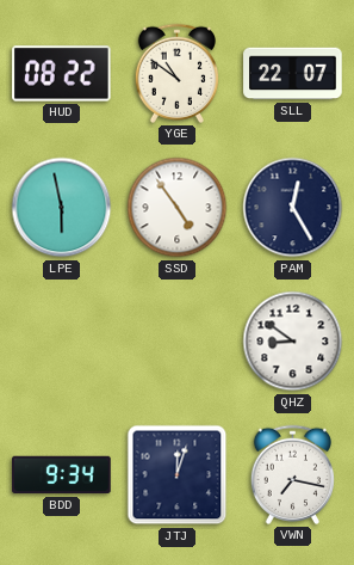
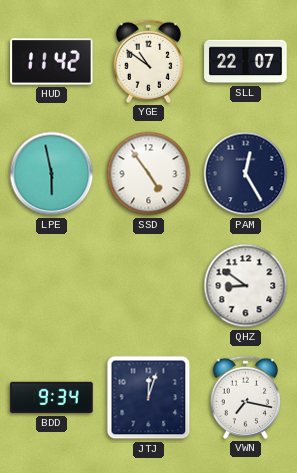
HUD: 08:22 -> 11:42 (52, 62)
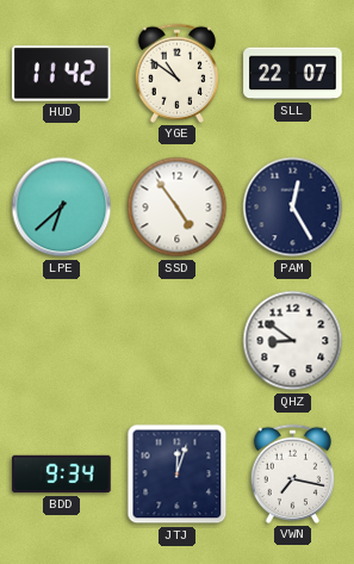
LPE: 5:58 -> 6:38 (62, 207)
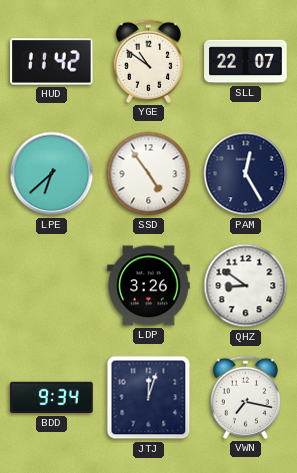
LDP: none -> 3:26 (149, 286)
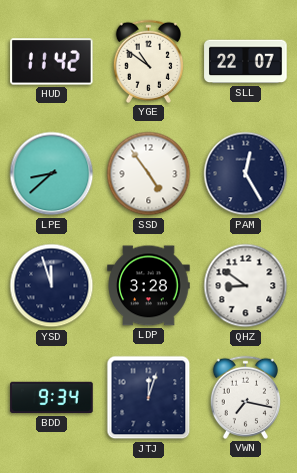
LPE: 6:38 -> 8:38 (52, 174)
YSD: none -> 11:57 (52, 286)
LDP: 3:26 -> 3:28 (149, 286)
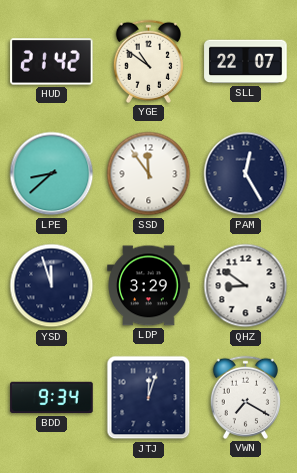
HUD: 11:42 -> 21:42 (52, 62)
SSD: 4:54 -> 11:54 (149, 174)
LDP: 3:28 -> 3:29 (149, 286)
VWN: 7:17 -> 7:20 (245, 397)
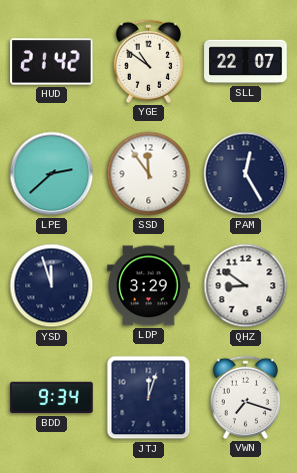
LPE: 8:38 -> 2:38 (52, 174)
VWN: 7:20 -> 7:18 (245, 397)
